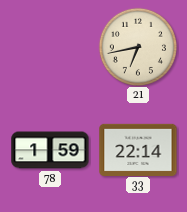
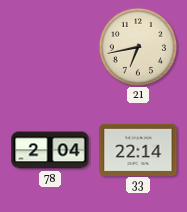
78: 1:59 -> 2:04 (50, 150)
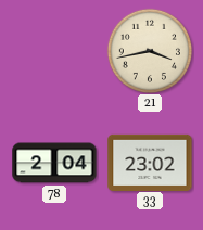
21: 6:43 -> 3:43 (149, 50)
33: 22:14 -> 23:02 (150, 162)
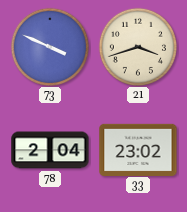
73: none -> 3:49 (49, 46)
21: 3:43 -> 3:42 (137, 46)
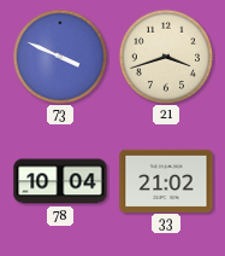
78: 2:04 -> 10:04 (60, 181)
33: 23:02 -> 21:02 (166, 180)
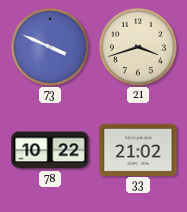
78: 10:04 -> 10:22 (50, 150)
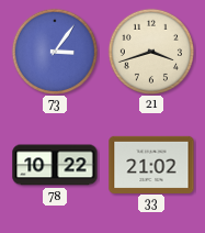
73: 3:49 -> 3:06 (54, 51)
